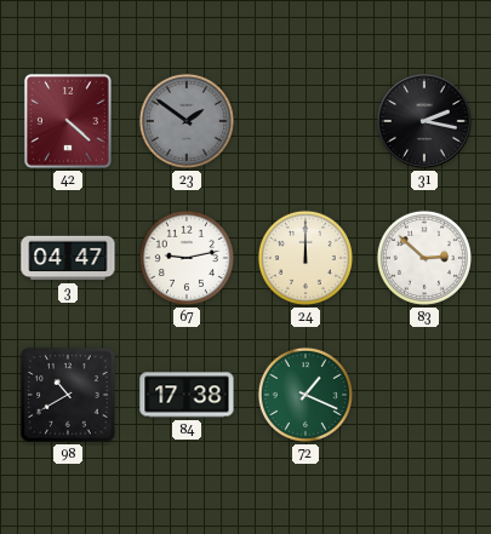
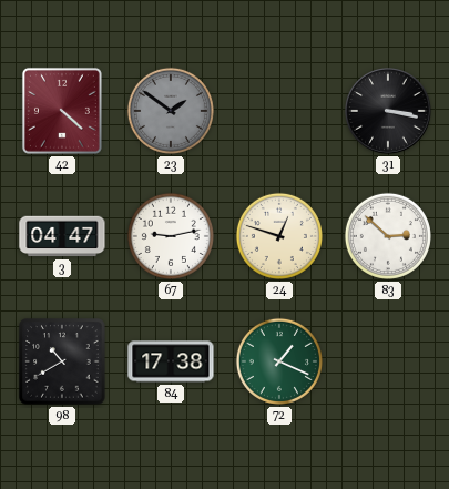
31: 2:17 -> 3:17 (389, 112)
24: 12:00 -> 12:48 (279, 236)
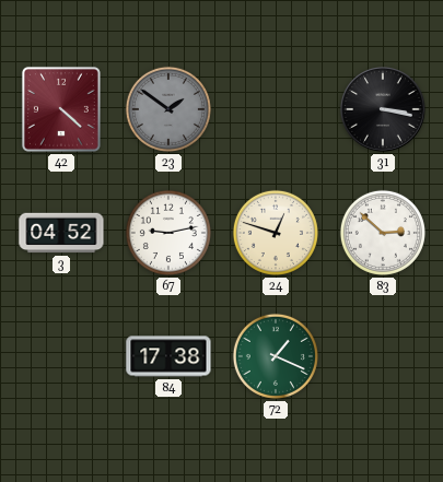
3: 04:47 -> 04:52 (61, 233)
98: 10:40 -> none (62, 361)
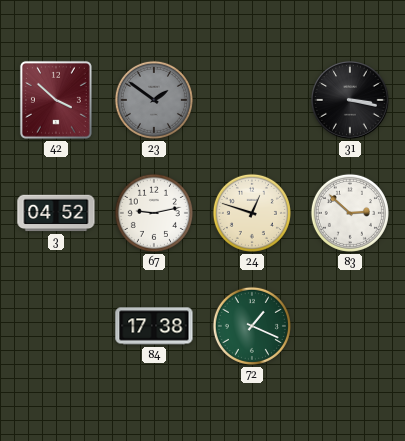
42: 4:22 -> 3:52 (56, 100)
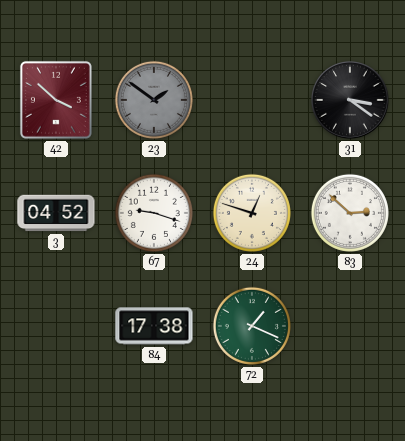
31: 3:17 -> 3:21 (351, 101)
67: 9:13 -> 9:18 (154, 213)
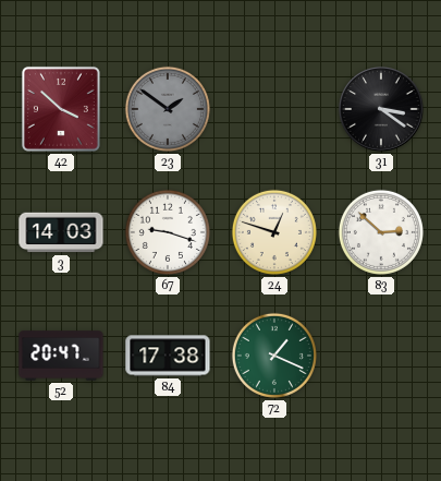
3: 04:52 -> 14:03 (61, 232)
52: none -> 20:47 (61, 356)
